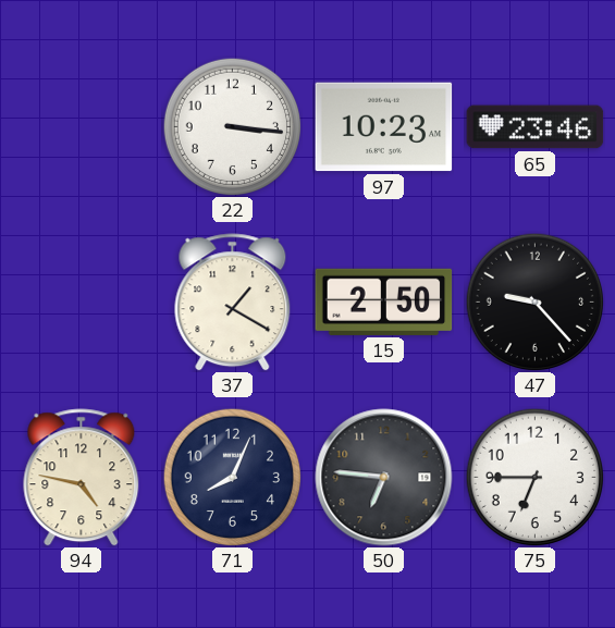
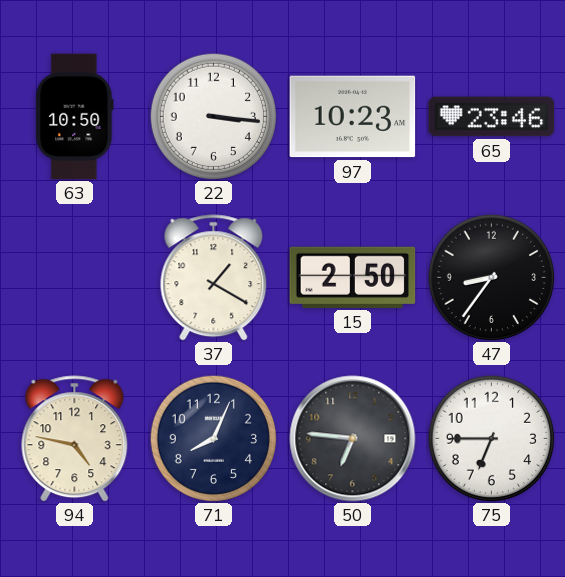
63: none -> 10:50 (75, 117)
47: 9:23 -> 8:36 (491, 277)
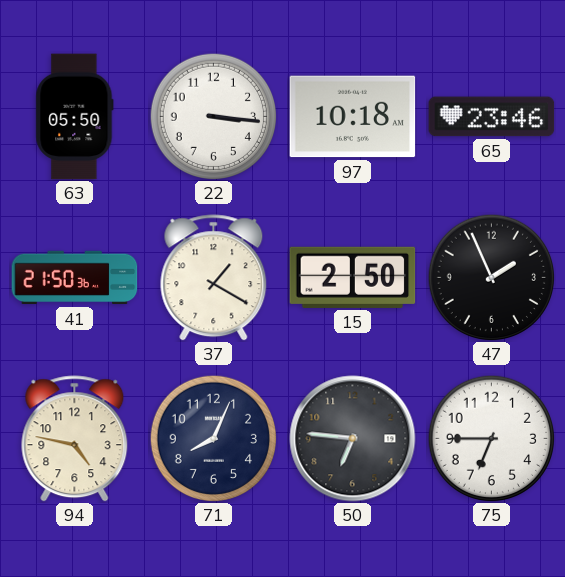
63: 10:50 -> 05:50 (75, 117)
97: 10:23 -> 10:18 (353, 117)
41: none -> 21:50 (75, 278)
47: 8:36 -> 1:56 (491, 277)
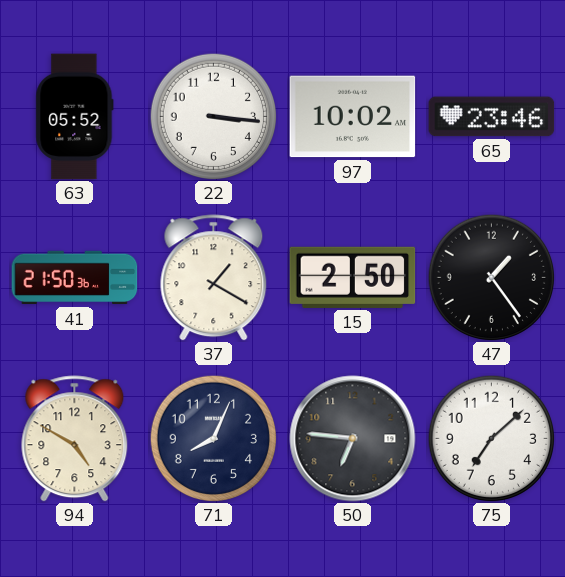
63: 05:50 -> 05:52 (75, 117)
97: 10:18 -> 10:02 (353, 117)
47: 1:56 -> 1:24 (491, 277)
94: 4:47 -> 4:50 (75, 439)
75: 6:45 -> 7:08 (491, 438)
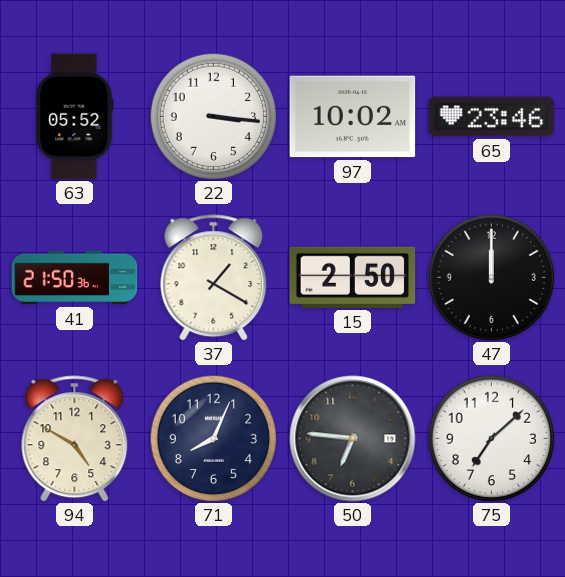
47: 1:24 -> 12:00 (491, 277)
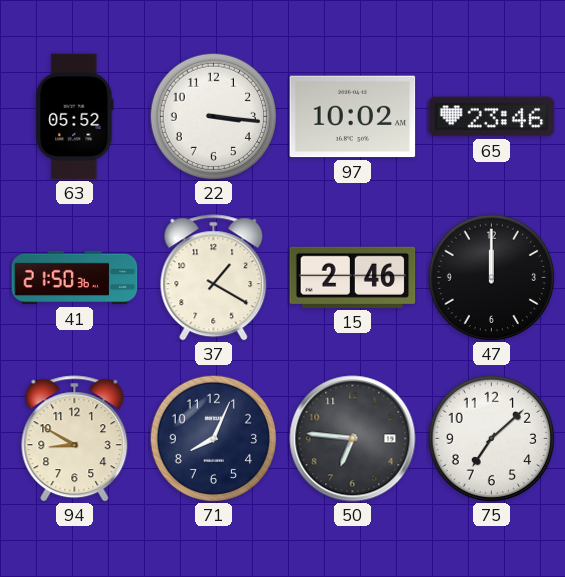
15: 2:50 -> 2:46 (353, 277)
94: 4:50 -> 8:50 (75, 439)
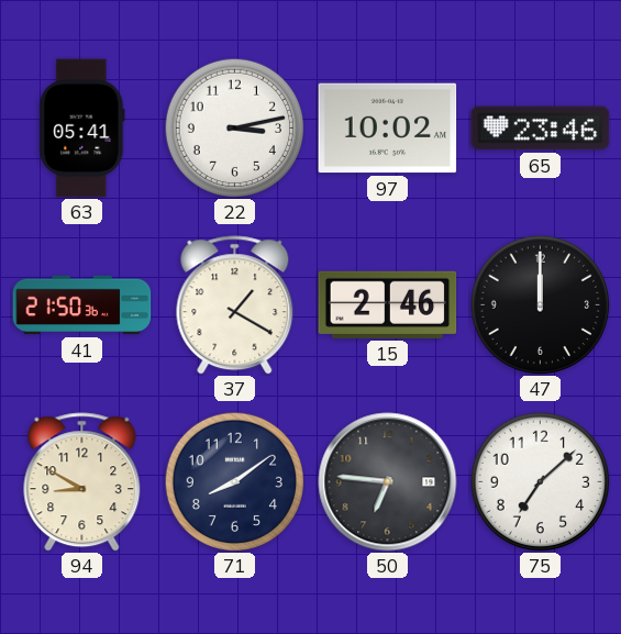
63: 05:52 -> 05:41 (82, 129)
22: 3:16 -> 3:13 (234, 127)
71: 8:04 -> 8:09 (234, 481)
